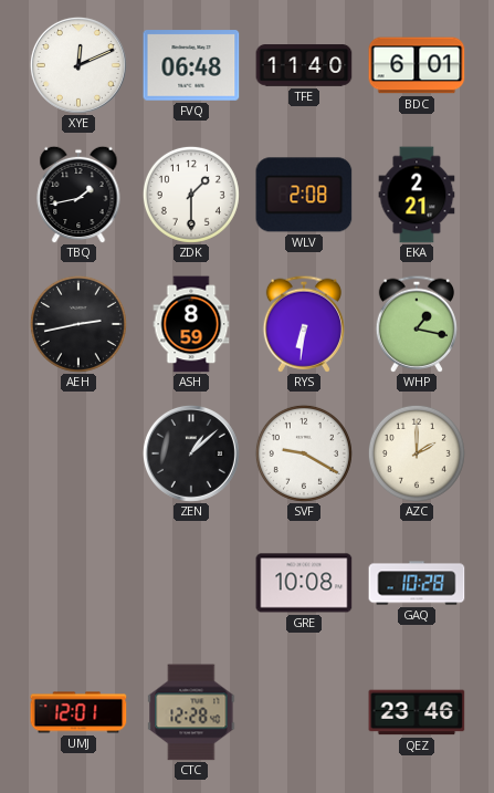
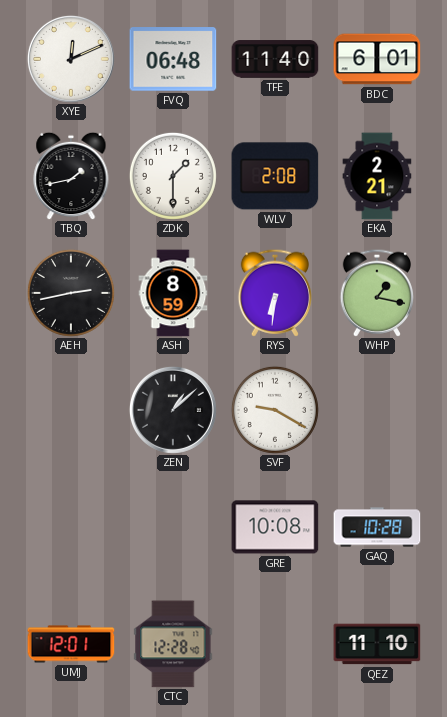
AZC: 2:00 -> none (417, 453)
QEZ: 23:46 -> 11:10 (377, 644)
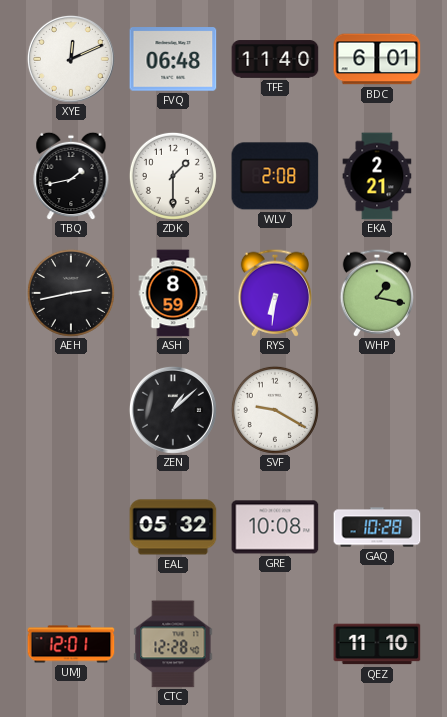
EAL: none -> 05:32 (173, 527)
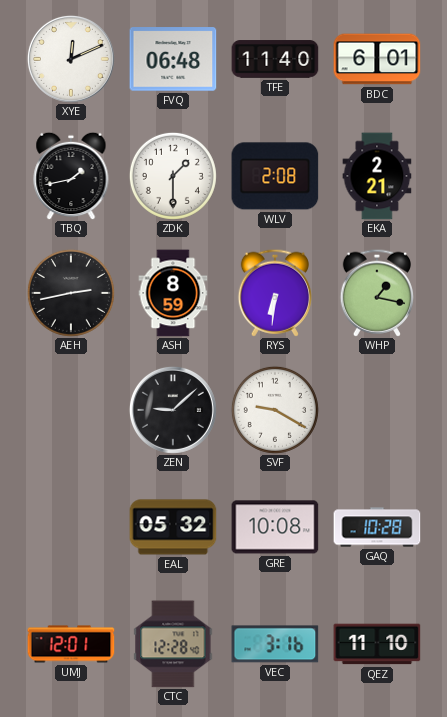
ZEN: 1:08 -> 9:08 (173, 410)
VEC: none -> 3:16 (275, 644)
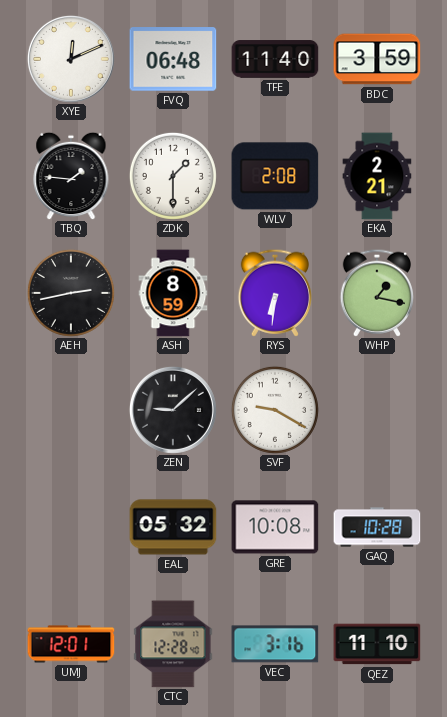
BDC: 6:01 -> 3:59 (377, 59)
TBQ: 1:43 -> 1:46 (71, 176)
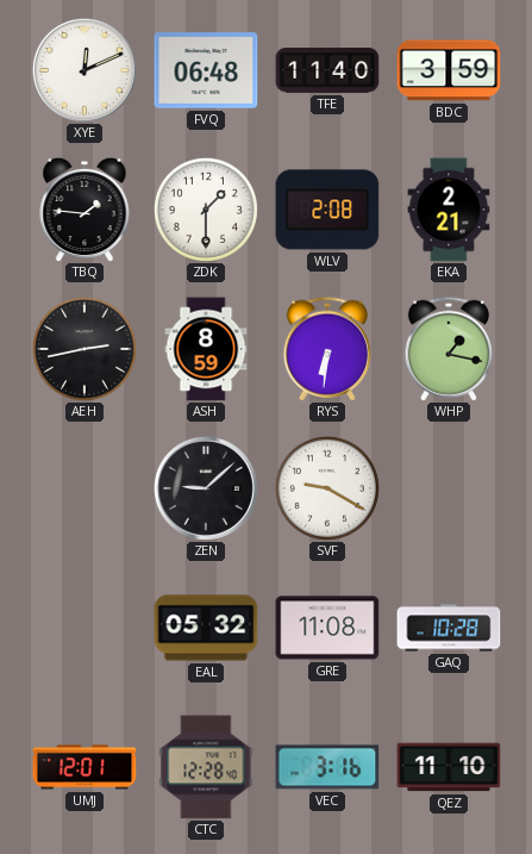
GRE: 10:08 -> 11:08 (327, 628)
